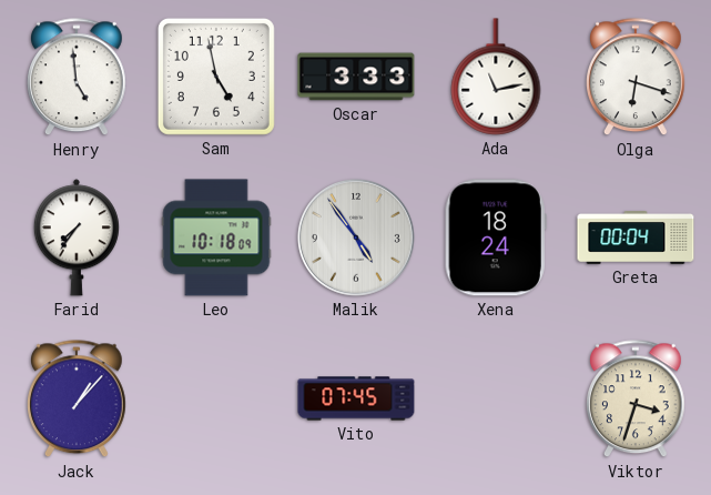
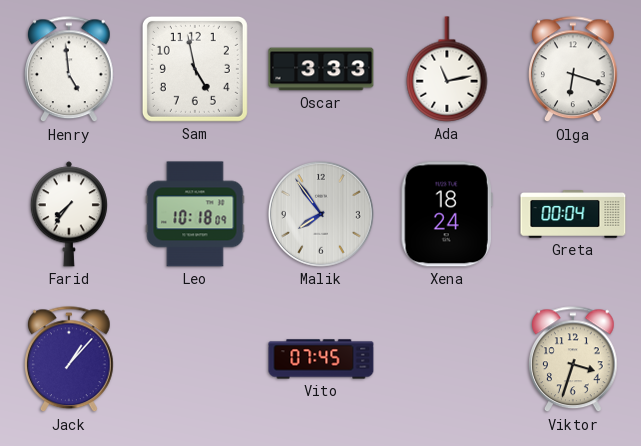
Malik: 4:54 -> 7:54 (321, 214)
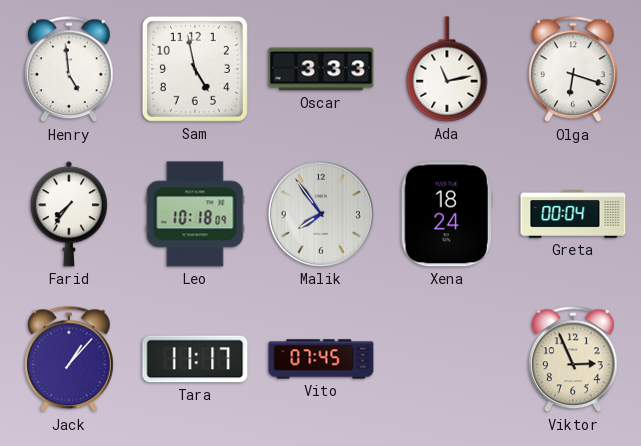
Tara: none -> 11:17 (195, 359)
Viktor: 3:33 -> 2:56 (574, 360)
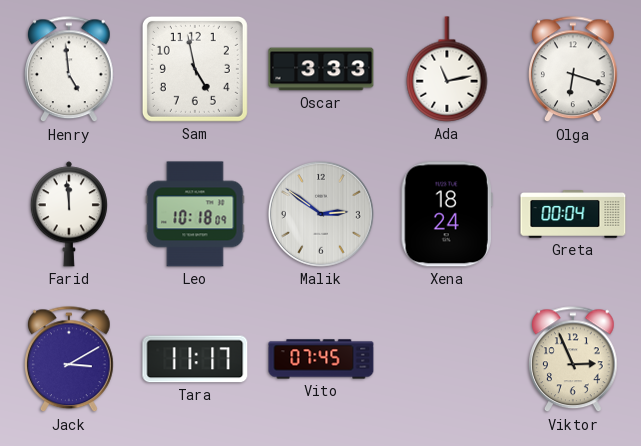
Farid: 7:36 -> 11:59 (69, 214)
Malik: 7:54 -> 2:51 (321, 214)
Jack: 1:07 -> 3:10 (70, 360)
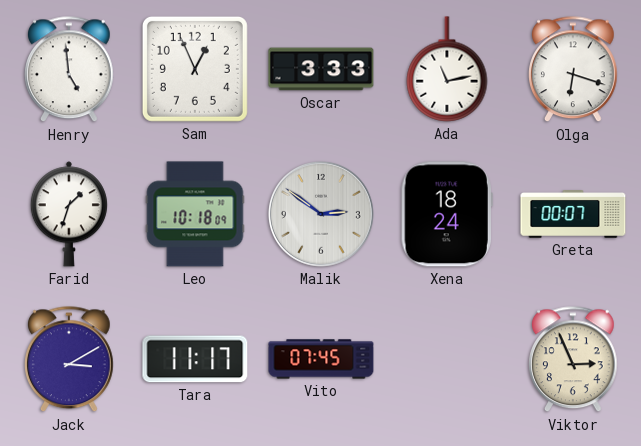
Sam: 4:58 -> 12:56 (195, 69)
Farid: 11:59 -> 1:33 (69, 214)
Greta: 00:04 -> 00:07 (573, 214)
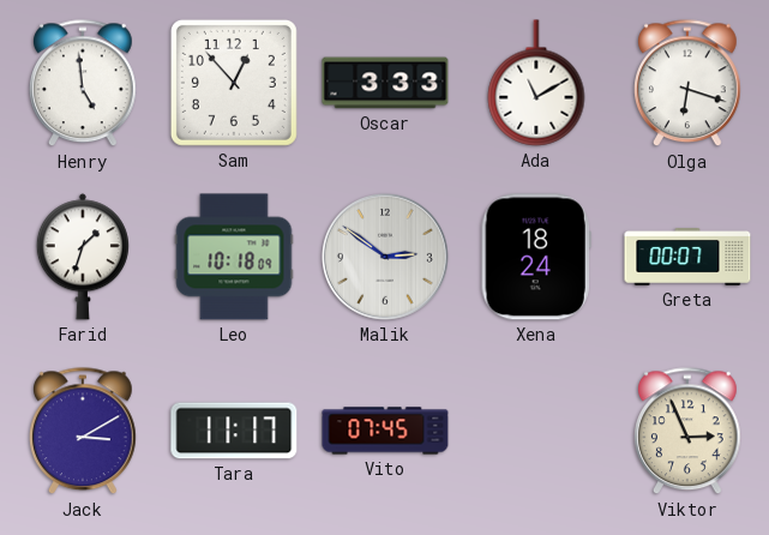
Sam: 12:56 -> 12:53 (234, 83)
Ada: 11:13 -> 11:10 (536, 83)
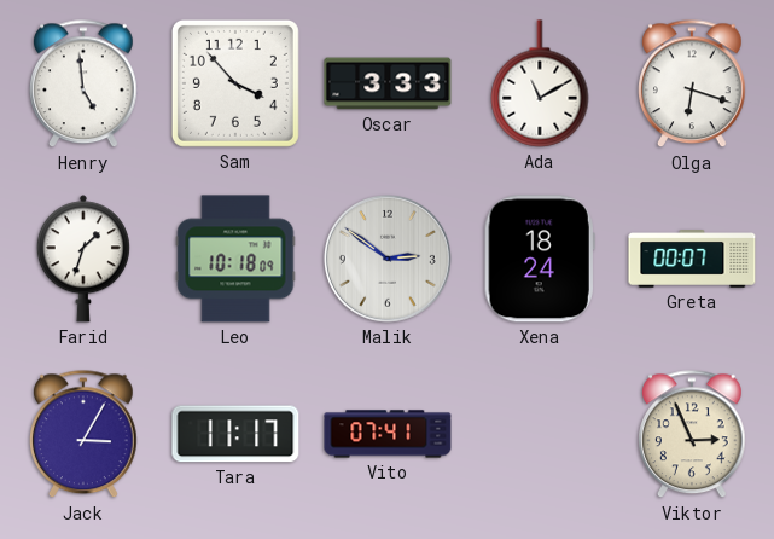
Sam: 12:53 -> 3:53 (235, 83)
Jack: 3:10 -> 3:05 (85, 435)
Vito: 07:45 -> 07:41 (388, 434)
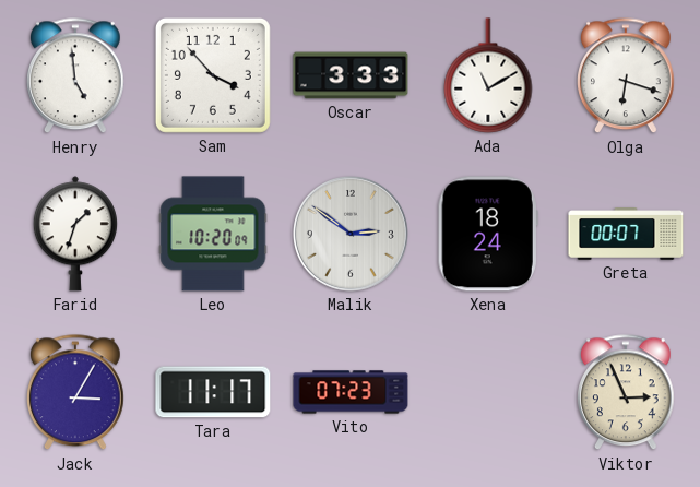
Leo: 10:18 -> 10:20 (213, 234)
Vito: 07:41 -> 07:23 (351, 392)
